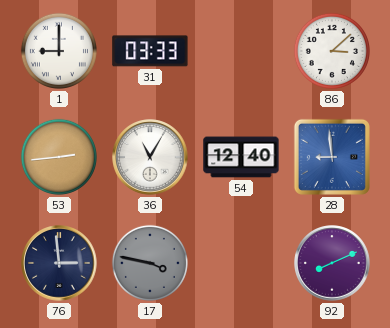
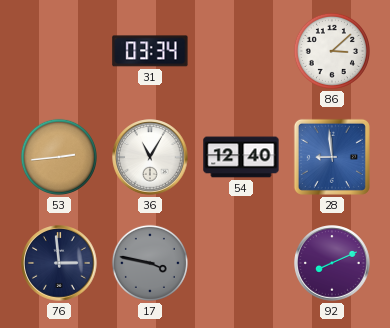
1: 9:00 -> none (59, 51)
31: 03:33 -> 03:34 (150, 51)
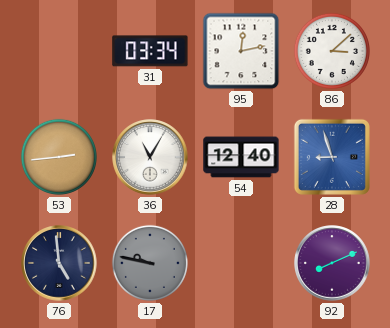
95: none -> 12:13 (241, 51)
28: 8:59 -> 8:57 (332, 157)
76: 2:59 -> 4:59 (59, 263)
17: 3:47 -> 9:47 (150, 263)
